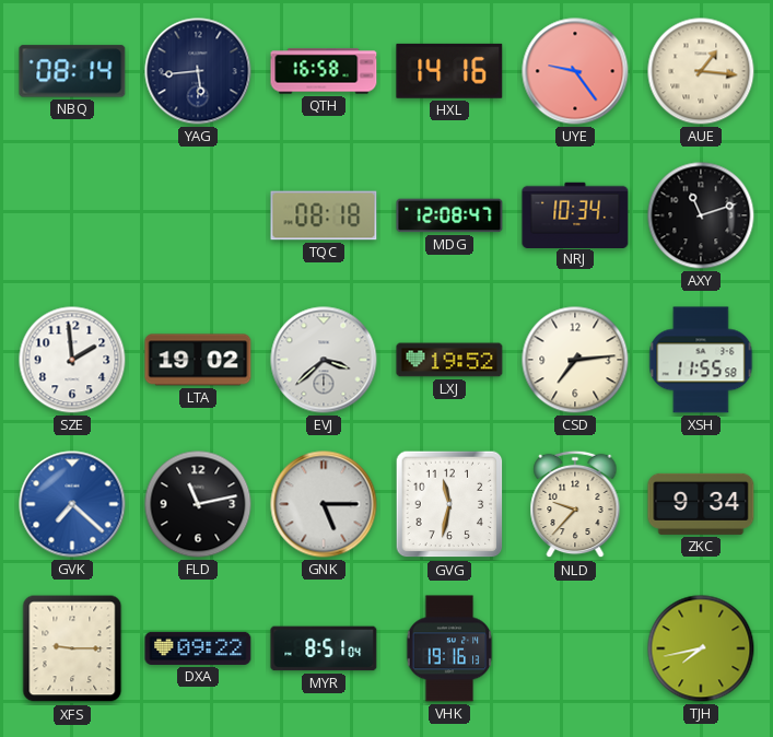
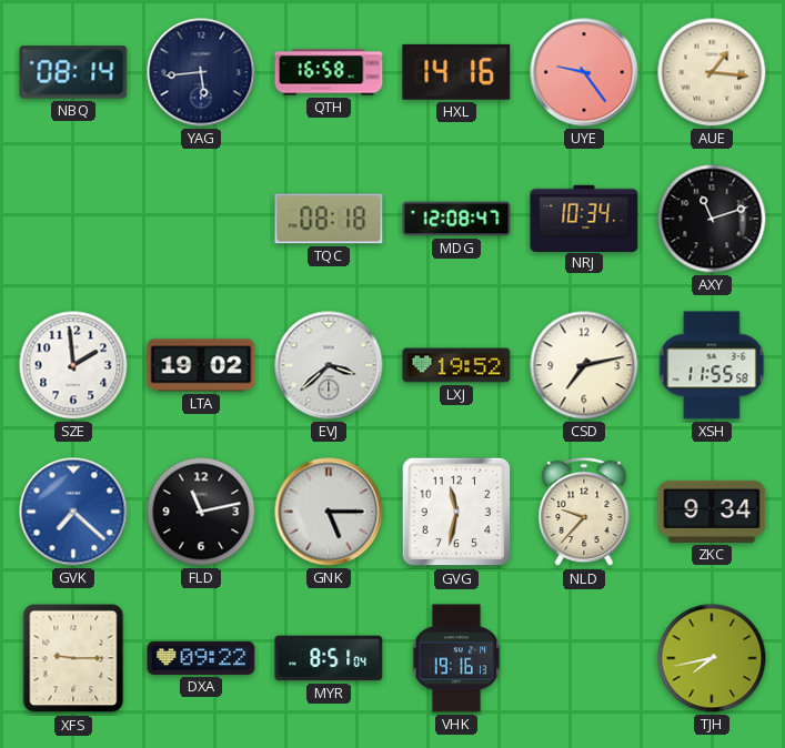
CSD: 7:14 -> 7:13 (584, 365)
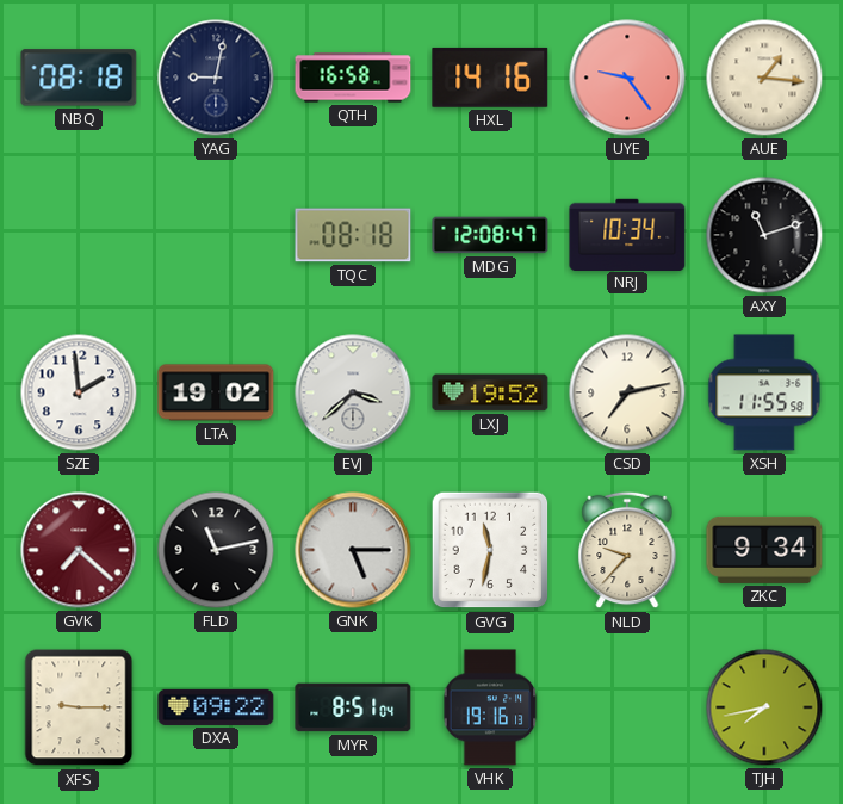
NBQ: 08:14 -> 08:18 (79, 78)
YAG: 5:44 -> 9:02 (216, 78)
GVK dial: blue -> burgundy (79, 550)
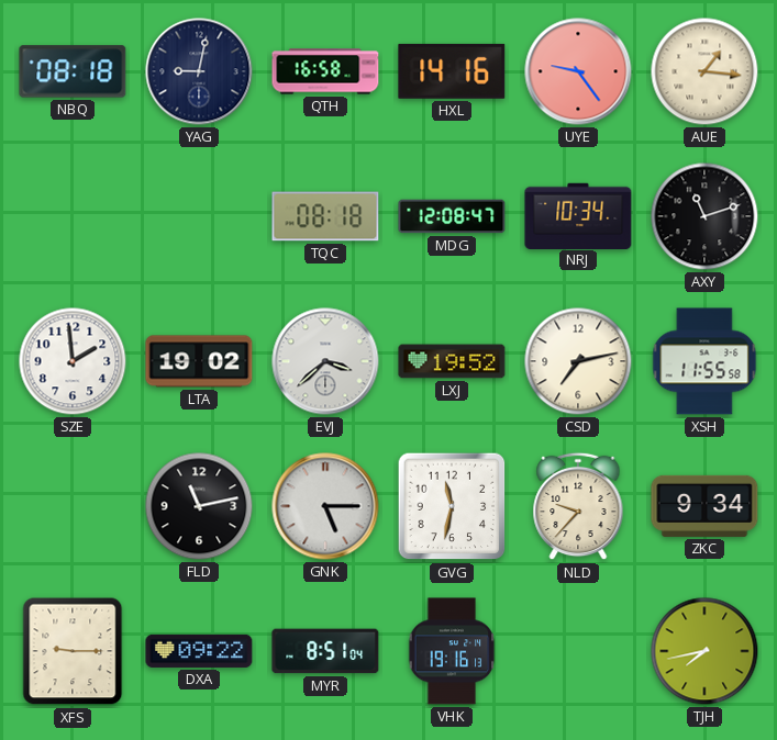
GVK: 7:22 -> none (79, 550)
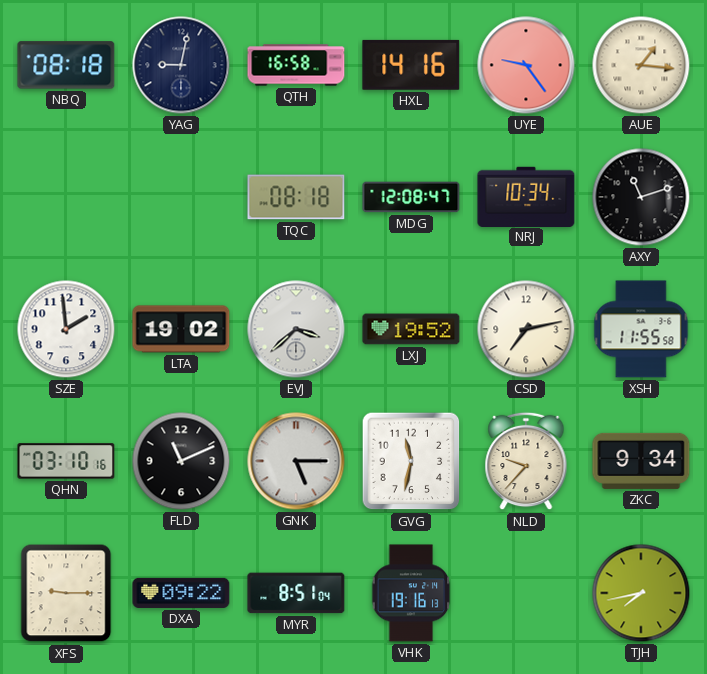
QHN: none -> 03:10 (66, 461)
FLD: 11:13 -> 11:11 (181, 461)
